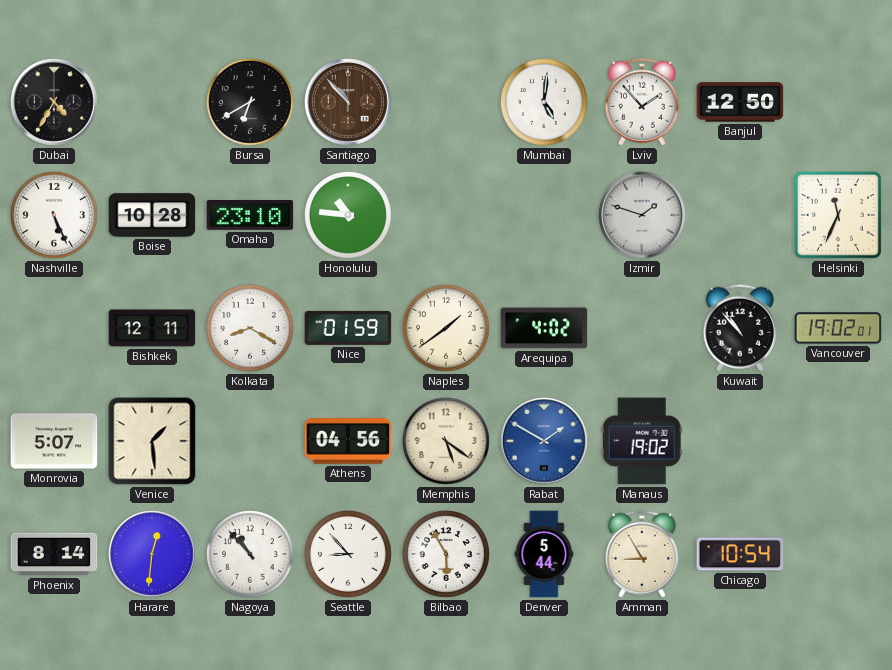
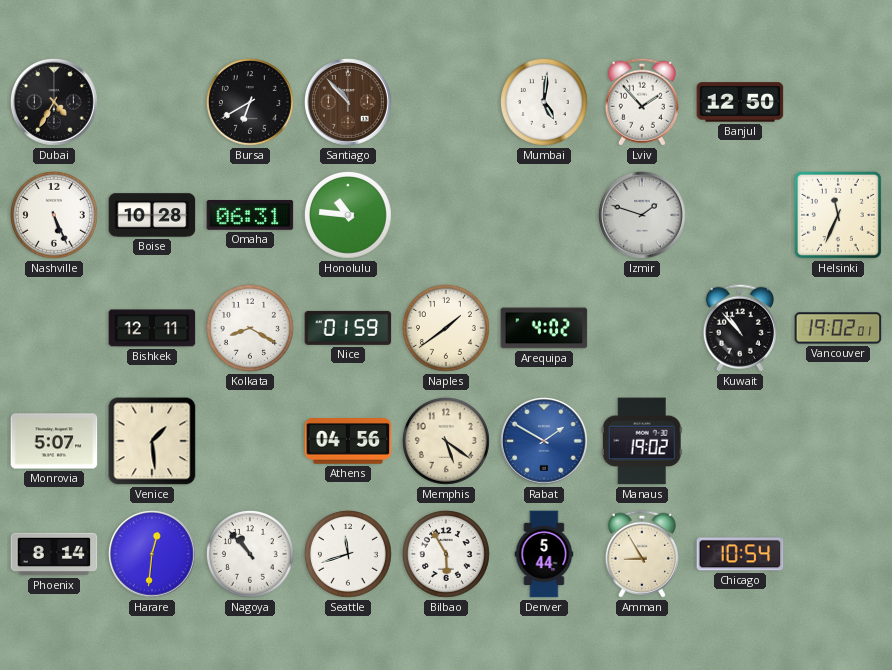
Omaha: 23:10 -> 06:31 (250, 215)
Seattle: 8:53 -> 11:42 (348, 554)
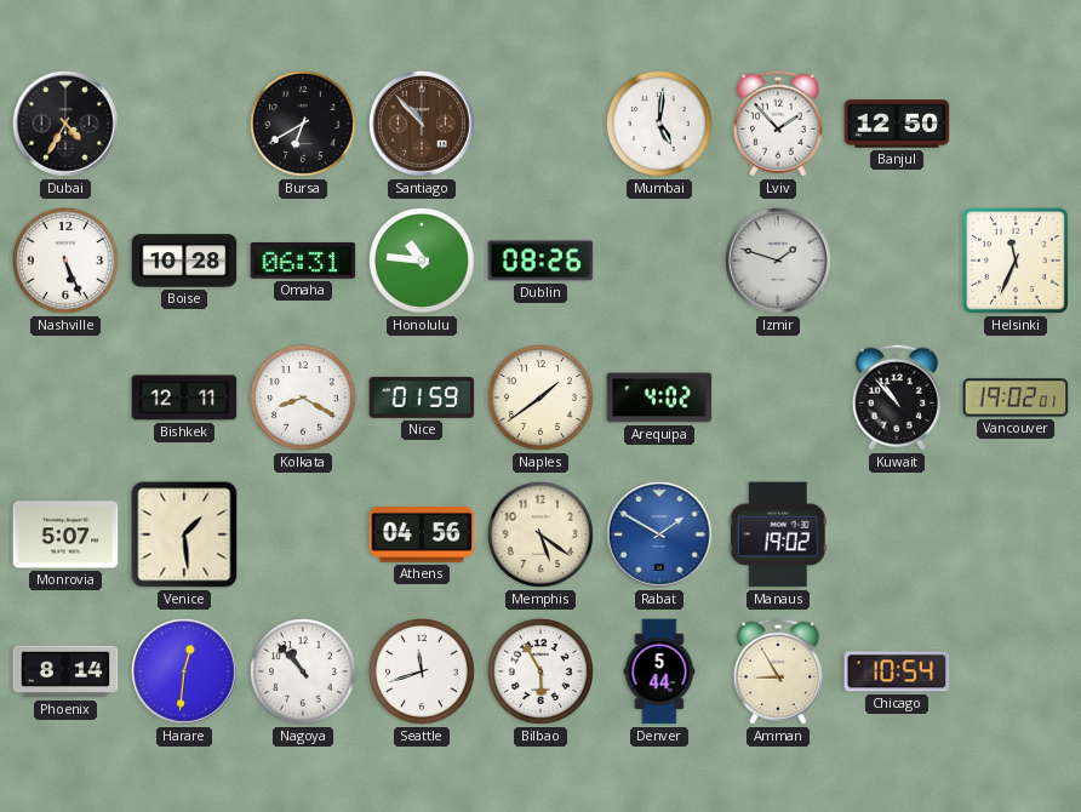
Dublin: none -> 08:26 (540, 261)
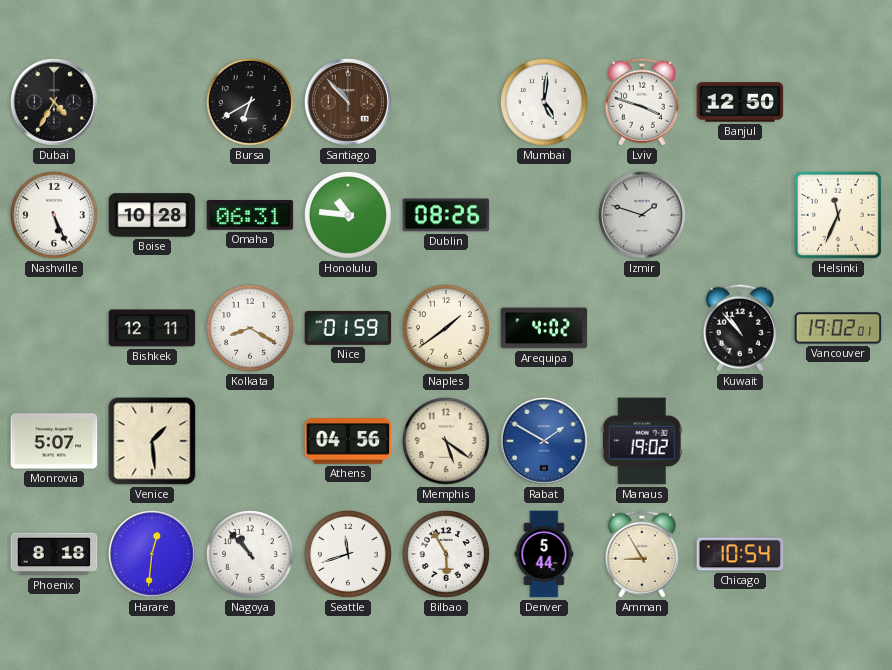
Lviv: 1:53 -> 3:48 (642, 102)
Phoenix: 8:14 -> 8:18 (54, 554)
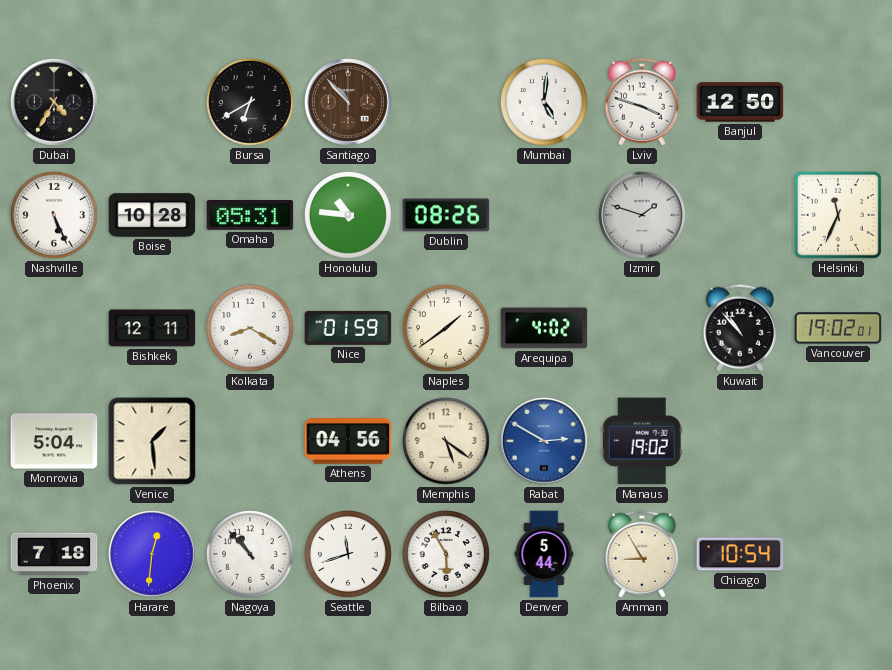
Omaha: 06:31 -> 05:31 (250, 215)
Monrovia: 5:07 -> 5:04 (54, 441)
Rabat: 1:50 -> 2:50 (545, 442)
Phoenix: 8:18 -> 7:18 (54, 554)
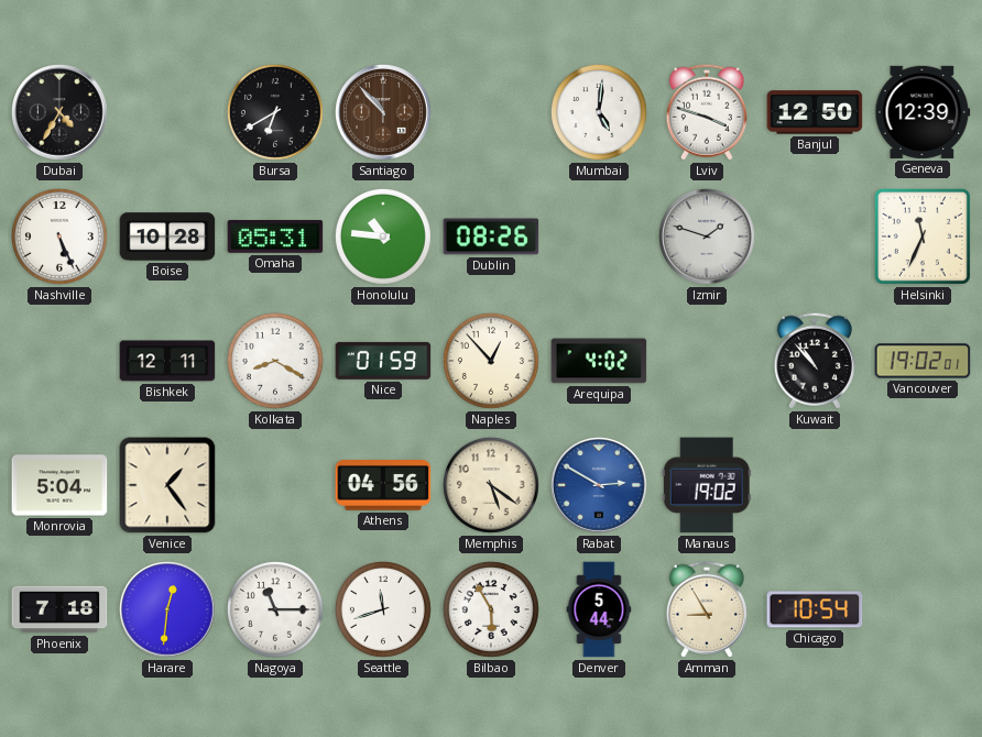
Geneva: none -> 12:39 (923, 112)
Naples: 1:39 -> 12:53 (491, 361)
Venice: 1:29 -> 1:24 (167, 485)
Nagoya: 10:53 -> 11:15 (275, 609)
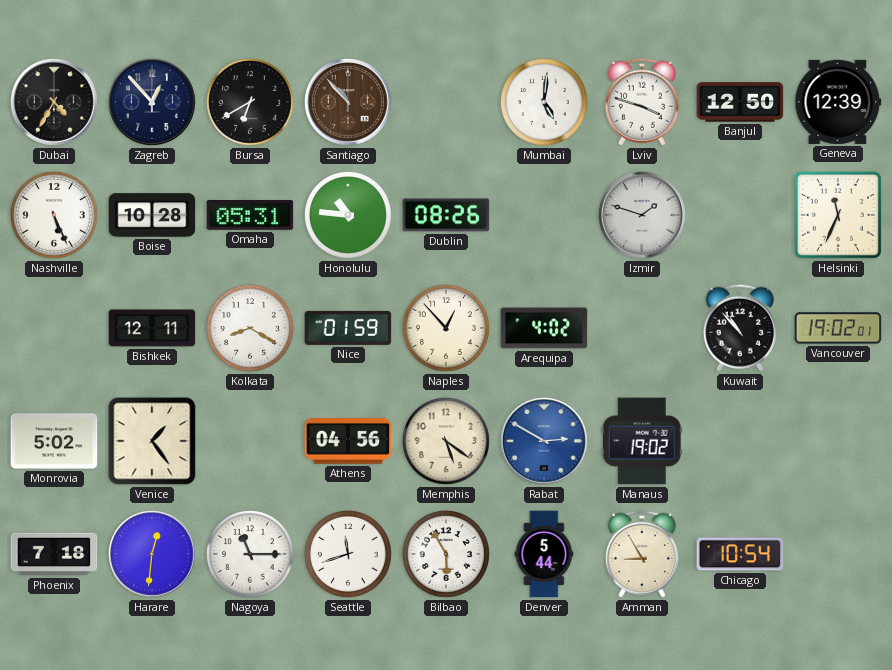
Zagreb: none -> 12:53 (153, 103)
Monrovia: 5:04 -> 5:02 (54, 441)
